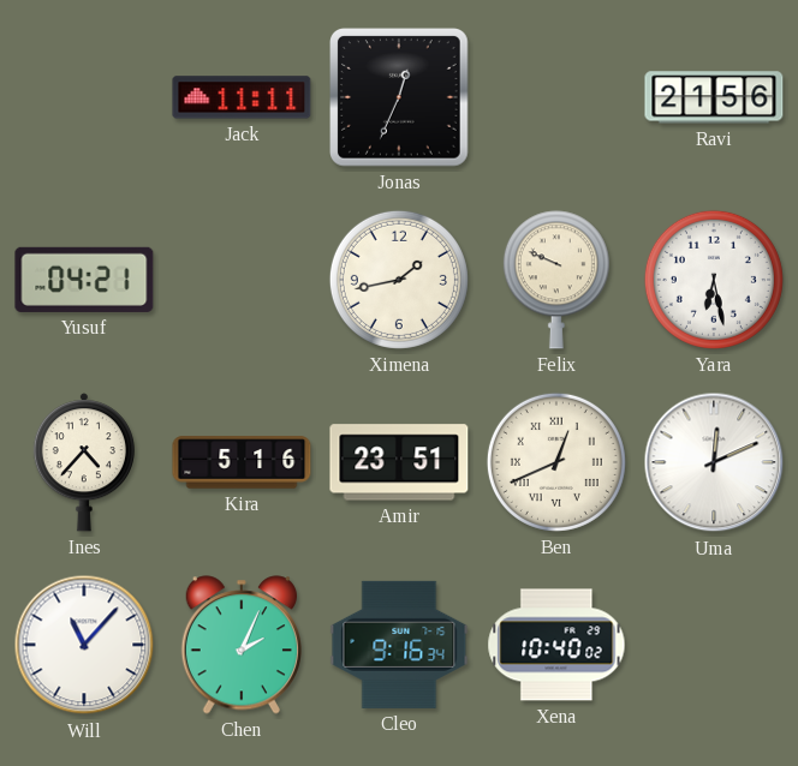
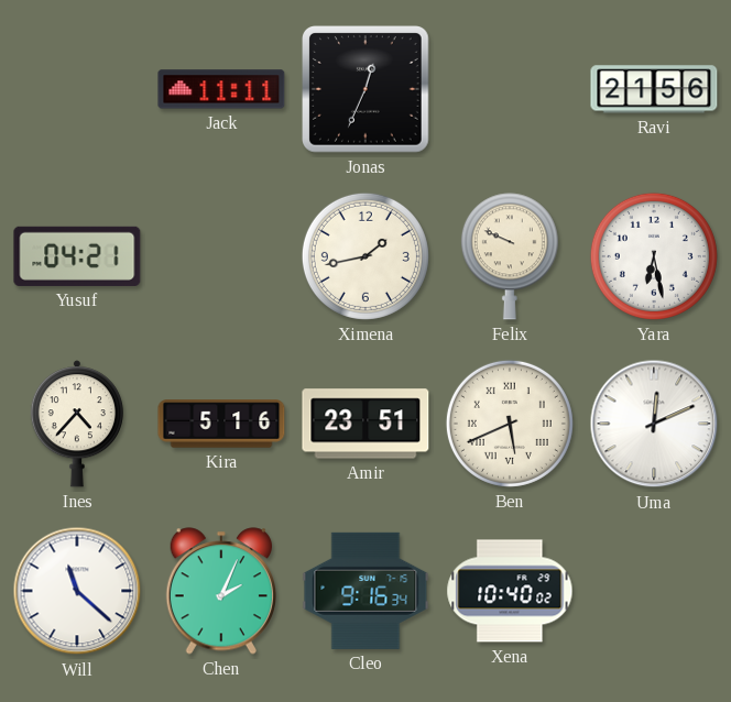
Ben: 12:41 -> 5:41 (510, 424)
Will: 11:07 -> 11:22 (77, 591)
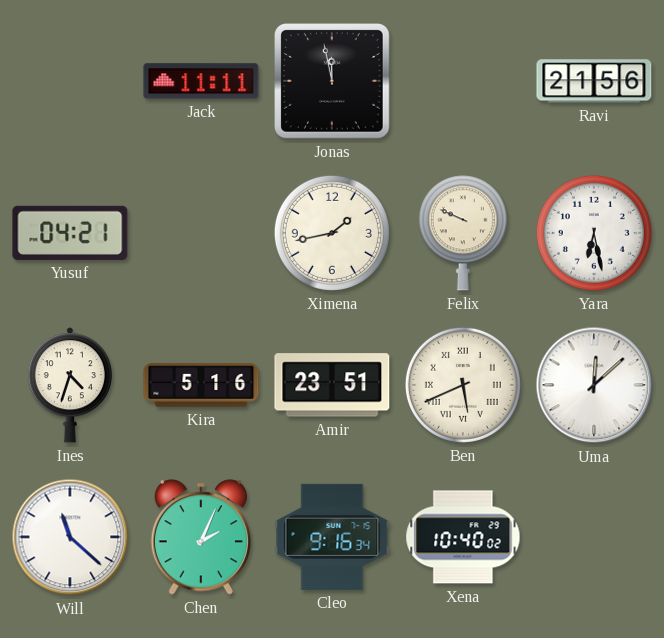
Jonas: 12:34 -> 11:58 (333, 82)
Ines: 4:37 -> 4:33 (70, 385)
Uma: 12:11 -> 12:08 (594, 385)
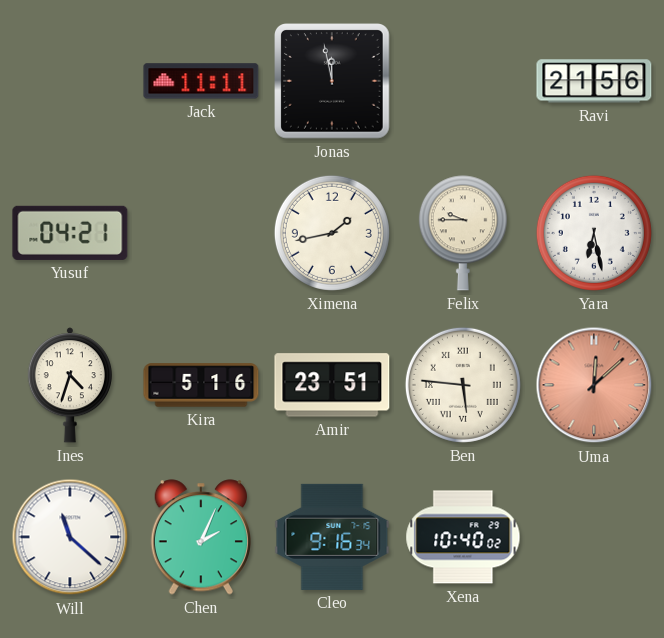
Felix: 9:49 -> 9:45 (463, 233)
Ben: 5:41 -> 5:46 (463, 385)
Uma dial: white -> salmon (594, 385)
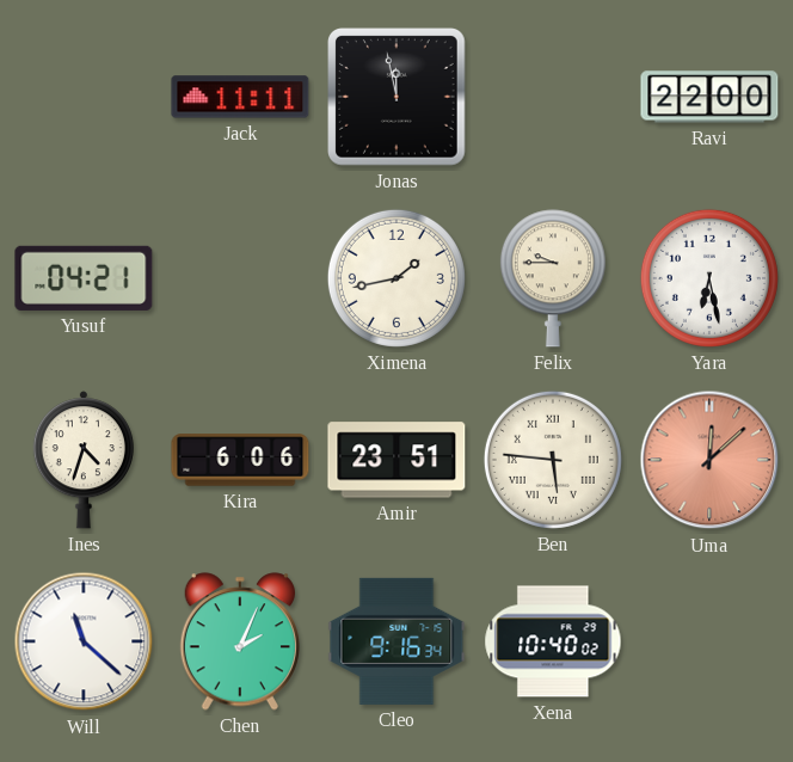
Ravi: 21:56 -> 22:00 (709, 97)
Kira: 5:16 -> 6:06 (240, 460)
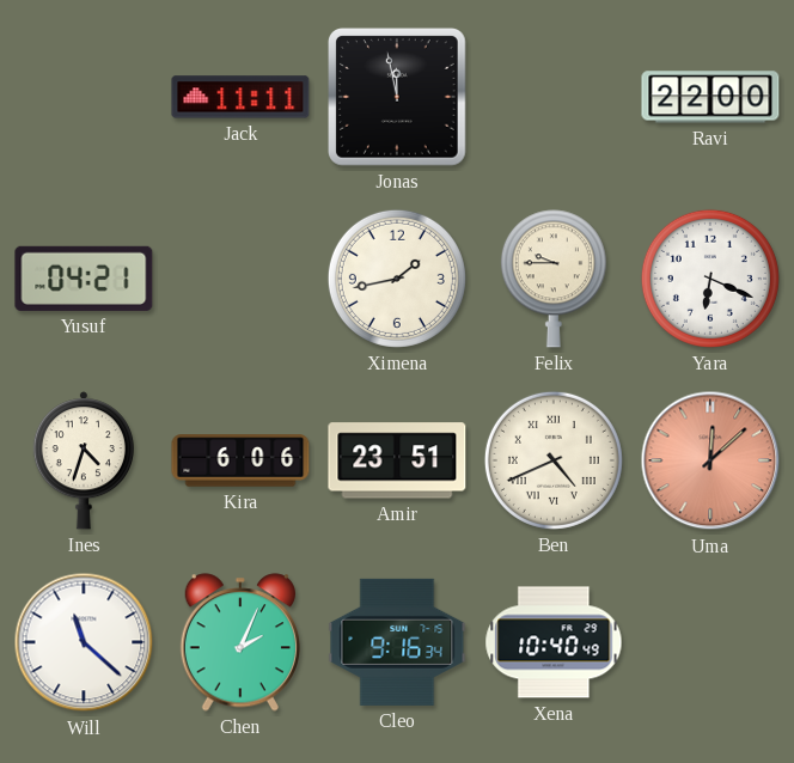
Yara: 6:28 -> 6:19 (710, 279)
Ben: 5:46 -> 4:41 (554, 460)
Xena: 10:40:02 -> 10:40:49 (554, 642)
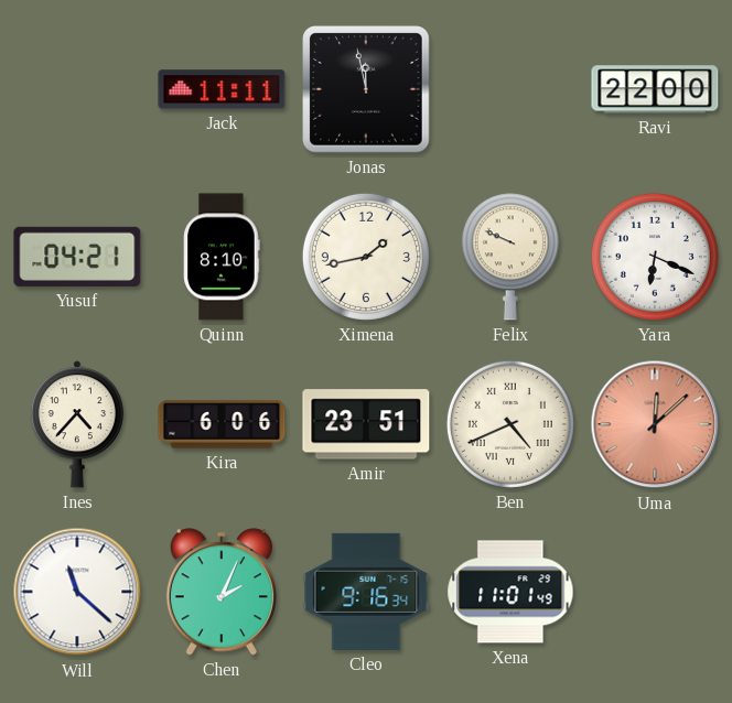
Quinn: none -> 8:10 (222, 257)
Felix: 9:45 -> 9:49 (510, 257)
Ines: 4:33 -> 4:37 (77, 424)
Xena: 10:40 -> 11:01 (510, 592)
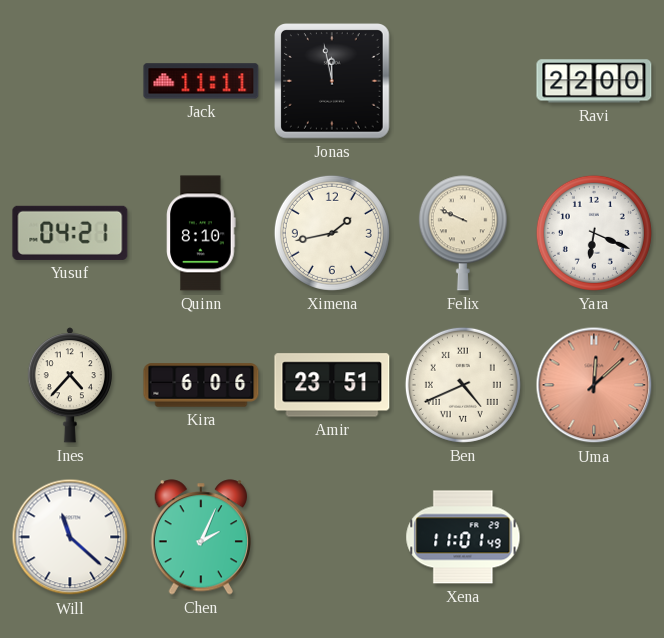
Cleo: 9:16 -> none (366, 592)
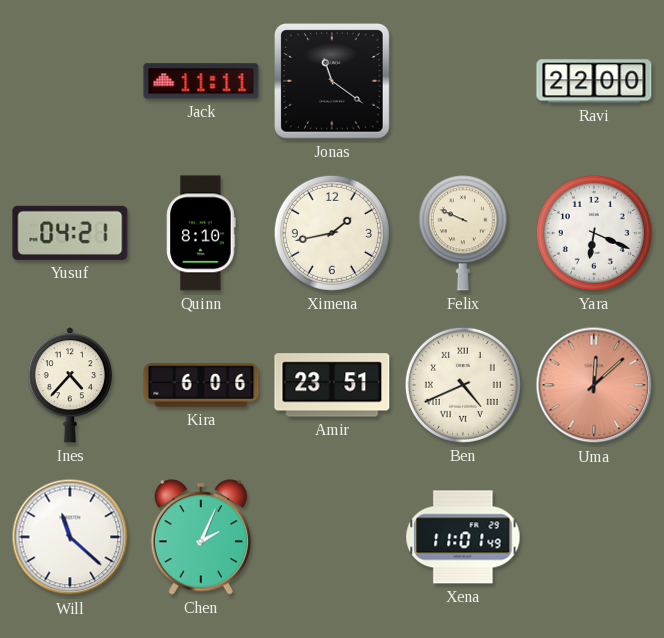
Jonas: 11:58 -> 11:21 (333, 82)
